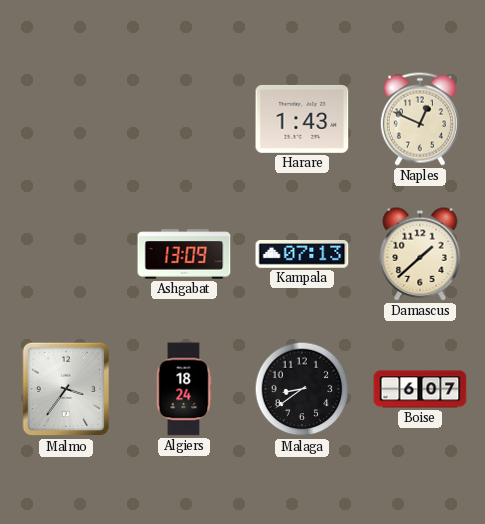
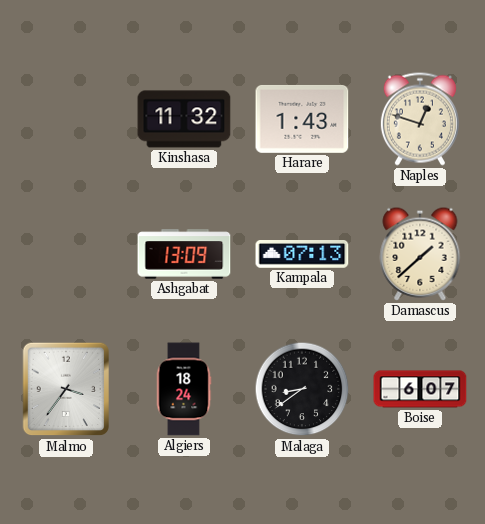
Kinshasa: none -> 11:32 (184, 119)
Naples: 12:49 -> 12:48 (420, 119)
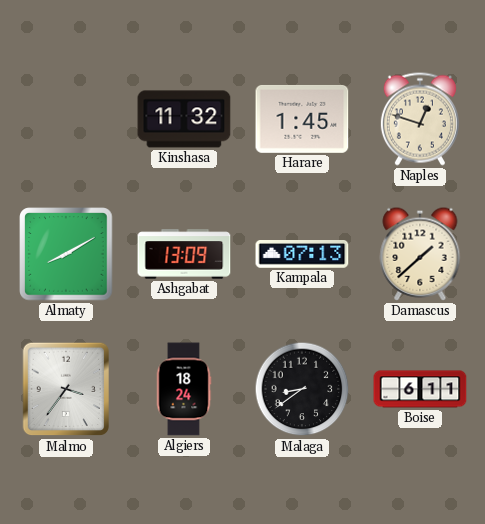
Harare: 1:43 -> 1:45 (302, 119)
Almaty: none -> 8:10 (66, 254)
Boise: 6:07 -> 6:11 (420, 389)
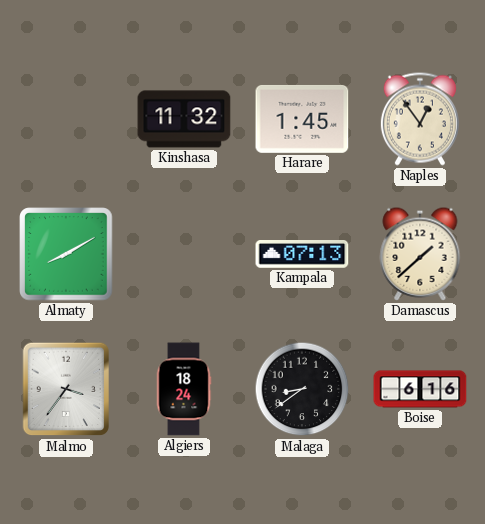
Naples: 12:48 -> 12:54 (420, 119)
Ashgabat: 13:09 -> none (184, 254)
Boise: 6:11 -> 6:16 (420, 389)
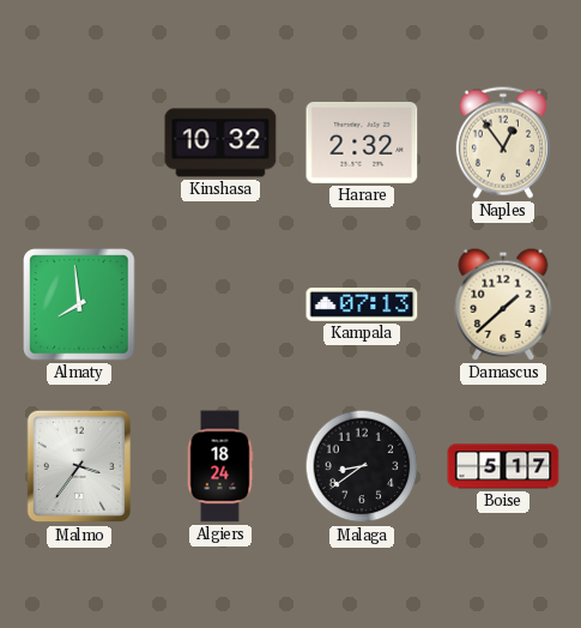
Kinshasa: 11:32 -> 10:32 (220, 143)
Harare: 1:45 -> 2:32 (362, 143)
Almaty: 8:10 -> 7:59 (79, 304)
Boise: 6:16 -> 5:17 (503, 466)
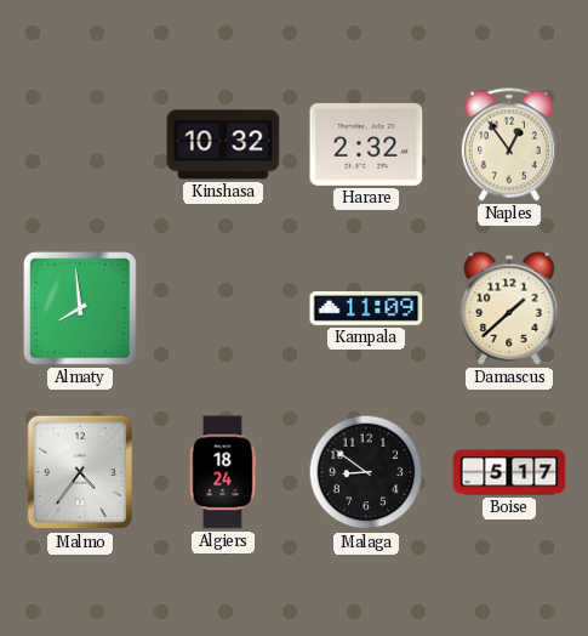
Kampala: 07:13 -> 11:09 (366, 310)
Malmo: 3:36 -> 4:36 (80, 472)
Malaga: 8:39 -> 8:51 (366, 472)
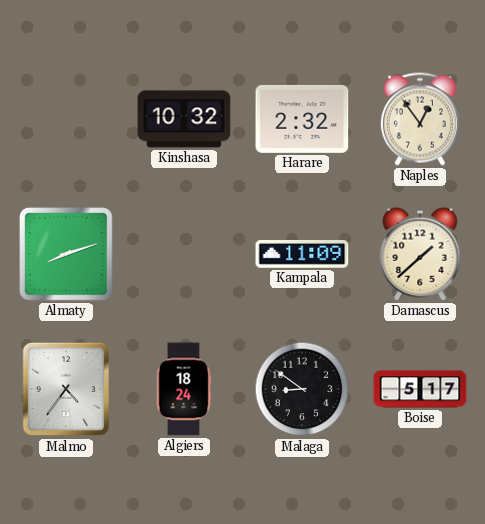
Almaty: 7:59 -> 8:12 (66, 254)
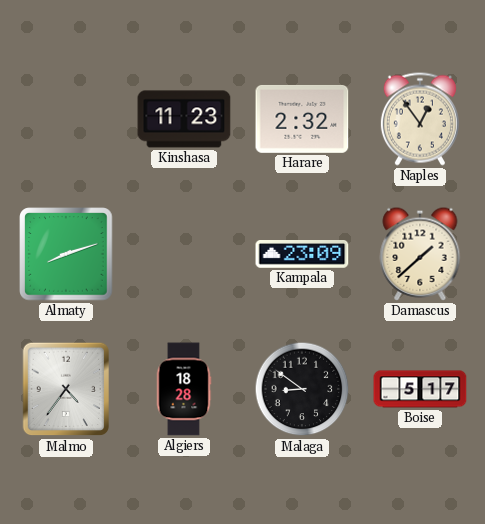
Kinshasa: 10:32 -> 11:23 (184, 119)
Kampala: 11:09 -> 23:09 (302, 255)
Algiers: 18:24 -> 18:28 (184, 389)
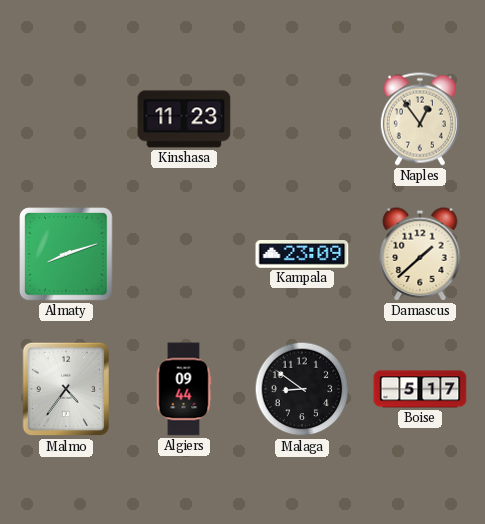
Harare: 2:32 -> none (302, 119)
Algiers: 18:28 -> 09:44 (184, 389)
